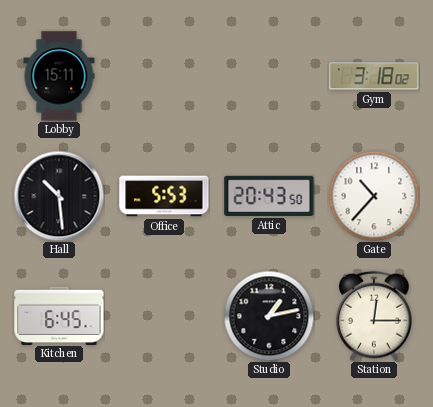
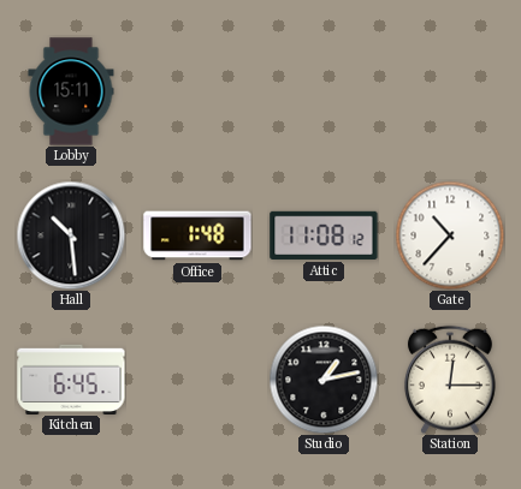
Gym: 3:18 -> none (374, 76)
Office: 5:53 -> 1:48 (197, 235)
Attic: 20:43 -> 11:08 (324, 235)
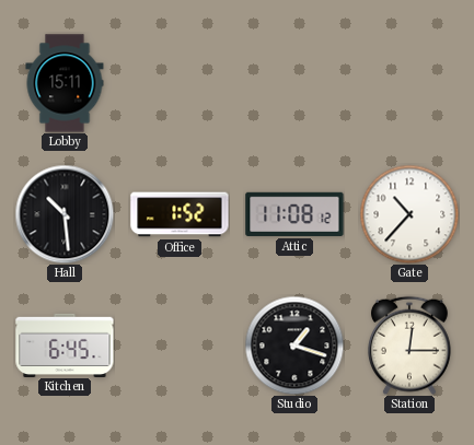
Office: 1:48 -> 1:52 (180, 214)
Studio: 1:13 -> 1:18 (294, 346)
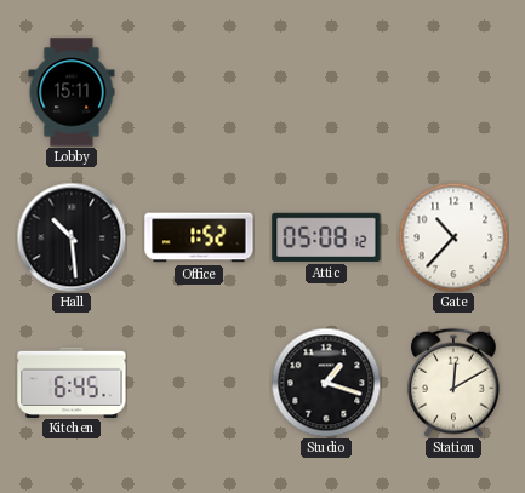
Attic: 11:08 -> 05:08 (326, 237)
Station: 12:15 -> 12:10 (453, 383)
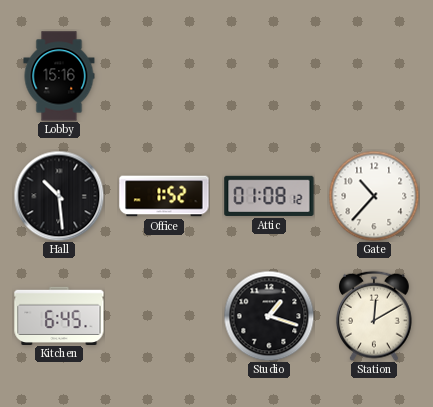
Lobby: 15:11 -> 15:16 (59, 76)
Attic: 05:08 -> 01:08 (269, 196)
